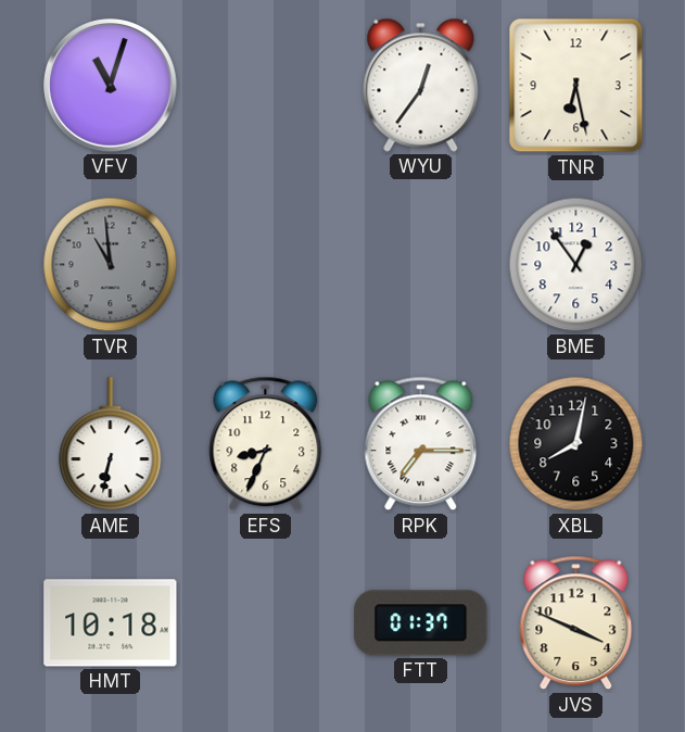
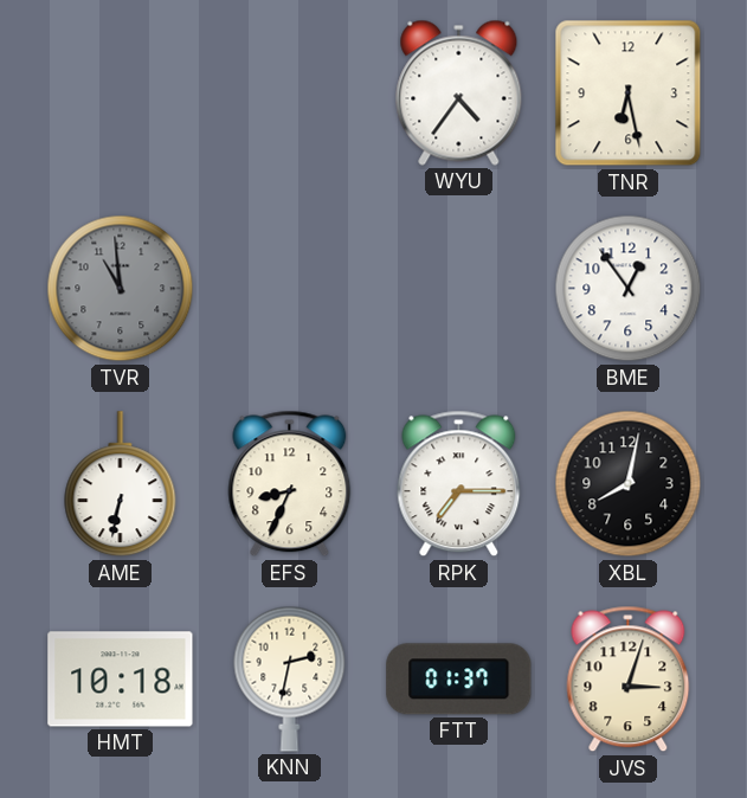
VFV: 11:03 -> none (111, 86)
WYU: 12:36 -> 4:36 (459, 92)
KNN: none -> 2:32 (290, 678)
JVS: 3:49 -> 3:03 (629, 680)
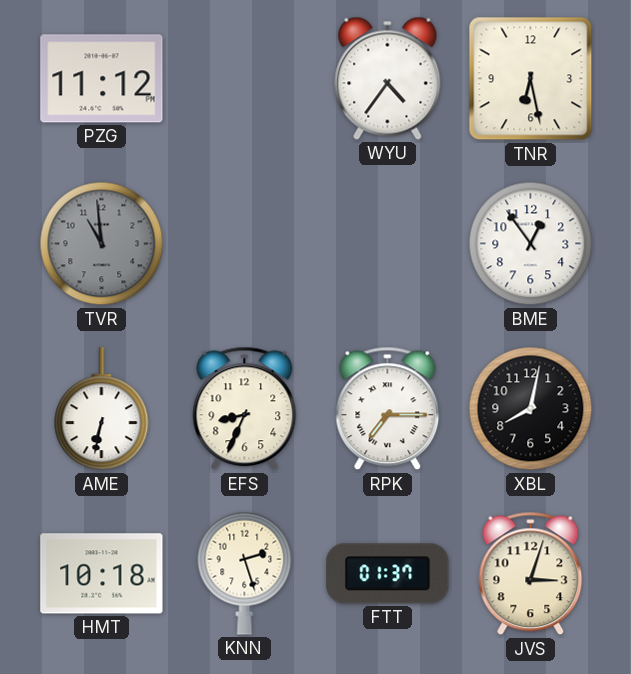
PZG: none -> 11:12 (102, 79)
KNN: 2:32 -> 2:27 (245, 573)
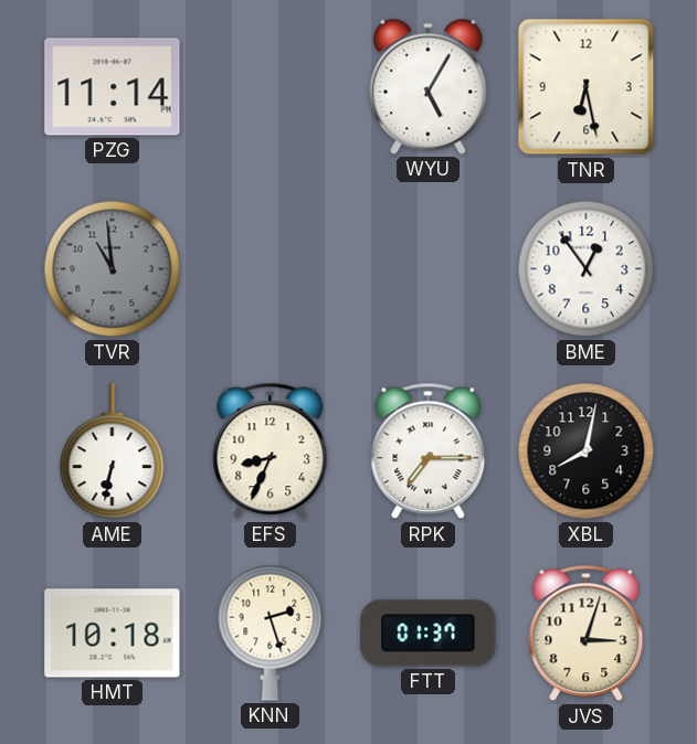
PZG: 11:12 -> 11:14 (113, 87)
WYU: 4:36 -> 5:05 (429, 86)
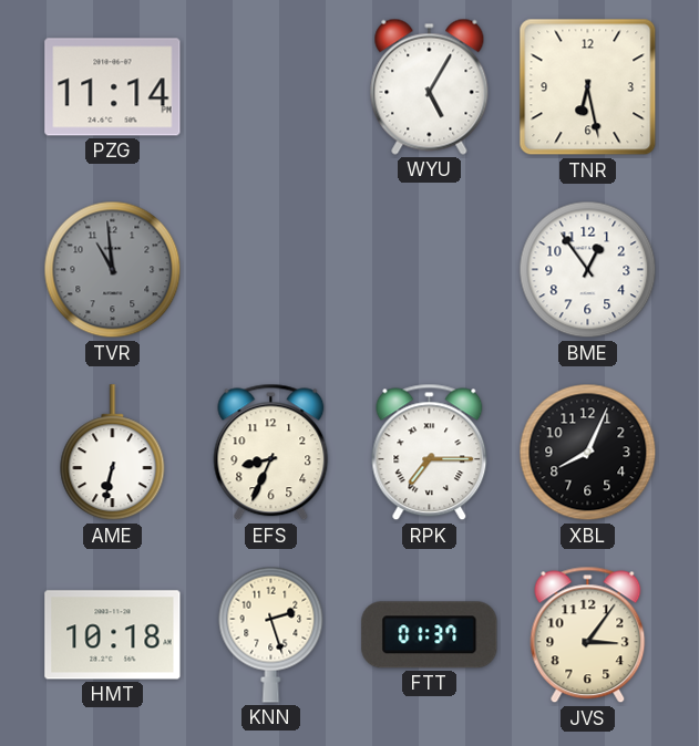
XBL: 8:02 -> 8:04 (588, 453)
JVS: 3:03 -> 3:06 (588, 635)
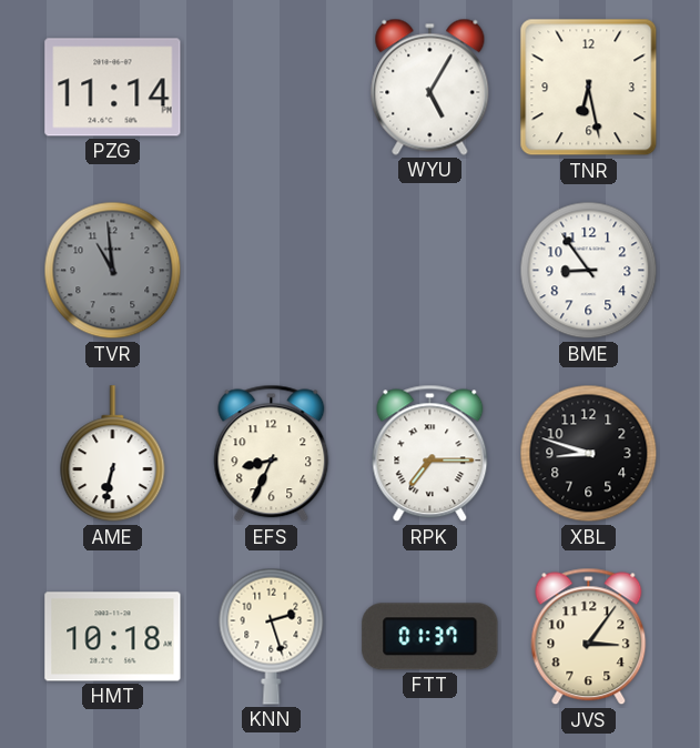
BME: 12:54 -> 8:54 (589, 271)
XBL: 8:04 -> 8:48 (589, 454)
